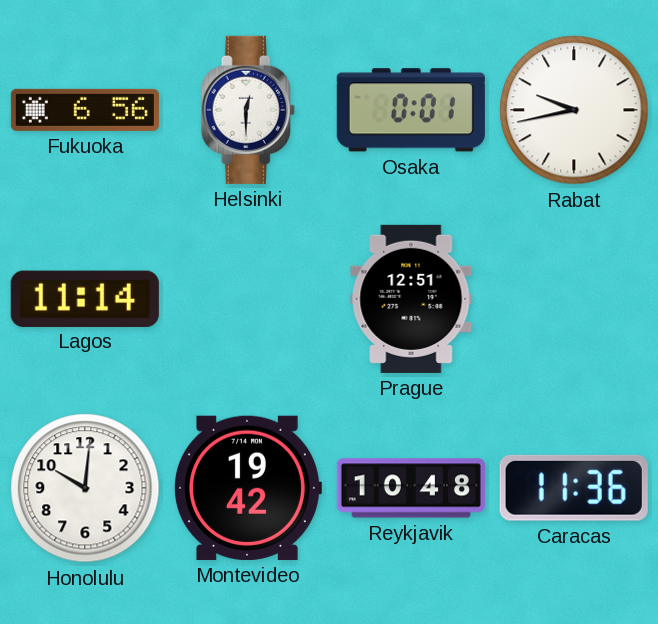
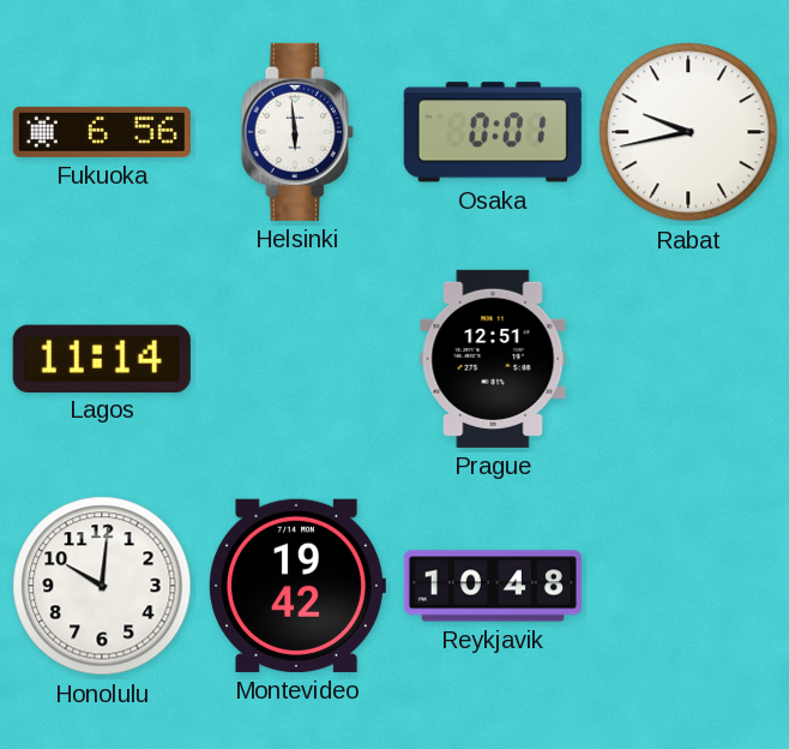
Helsinki: 12:30 -> 5:59 (297, 132)
Caracas: 11:36 -> none (574, 488)
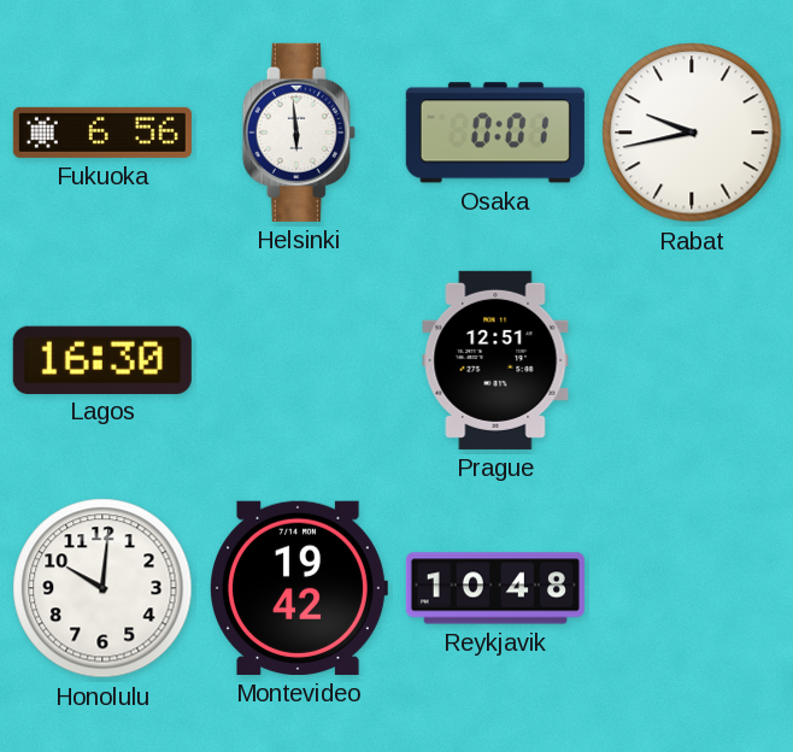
Lagos: 11:14 -> 16:30 (102, 359)
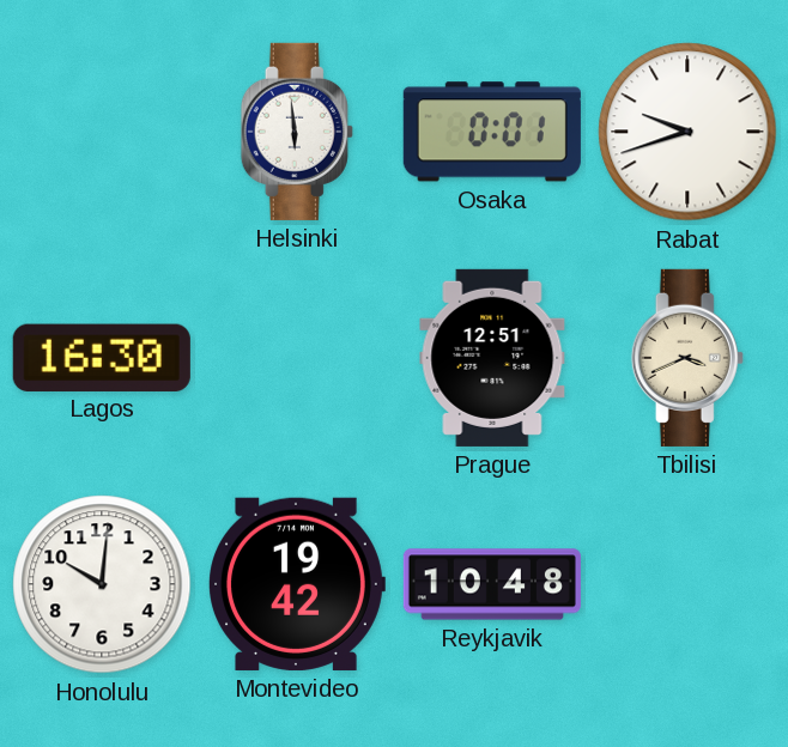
Fukuoka: 6:56 -> none (102, 133)
Rabat: 9:43 -> 9:42 (687, 132)
Tbilisi: none -> 3:41 (687, 358)
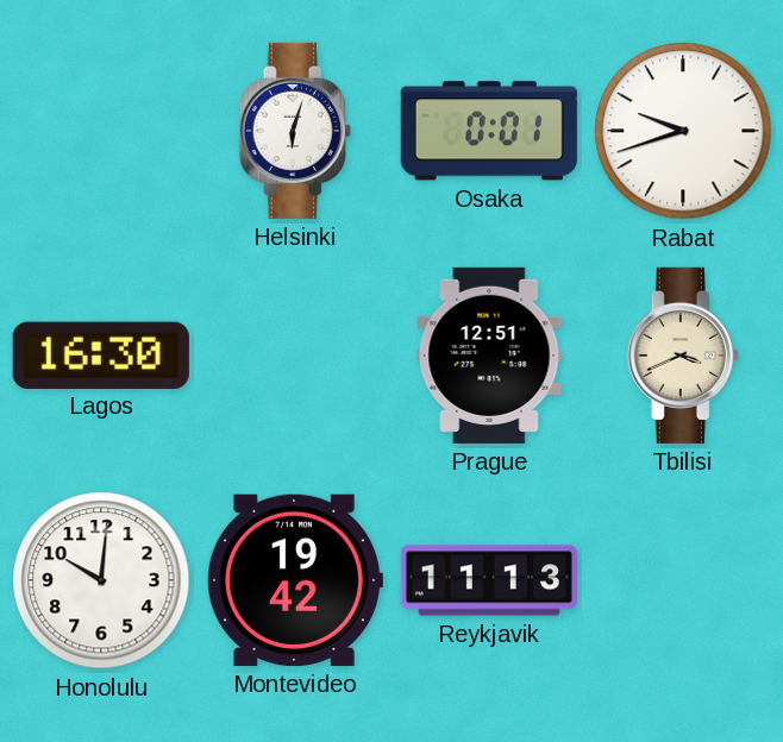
Helsinki: 5:59 -> 6:03 (295, 131)
Reykjavik: 10:48 -> 11:13 (489, 580)
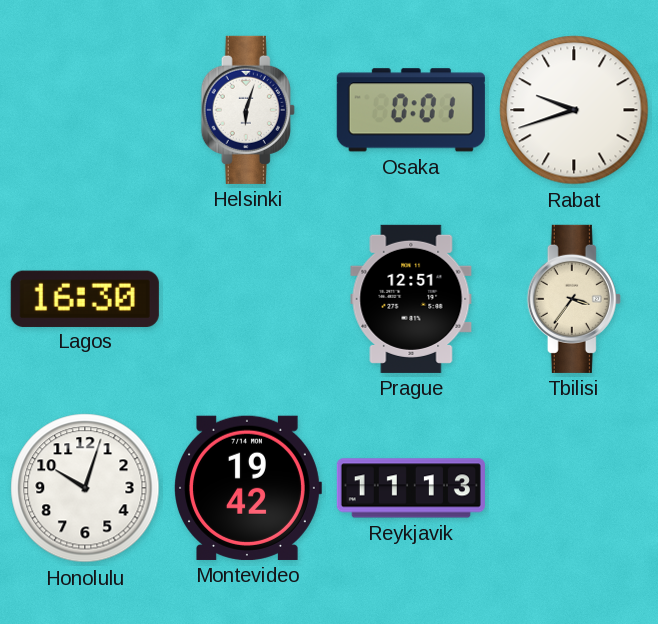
Tbilisi: 3:41 -> 3:36 (574, 299)
Honolulu: 10:01 -> 10:03 (85, 488)
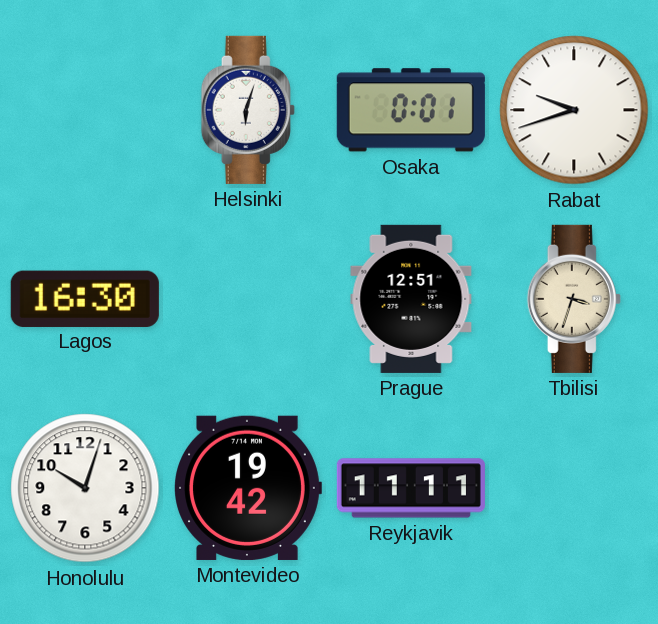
Tbilisi: 3:36 -> 3:33 (574, 299)
Reykjavik: 11:13 -> 11:11 (411, 488)
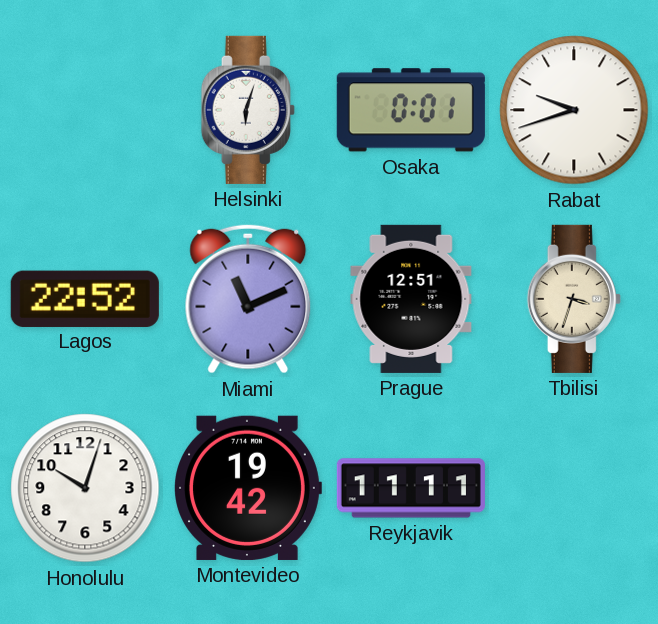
Lagos: 16:30 -> 22:52 (85, 298)
Miami: none -> 11:11 (248, 299)
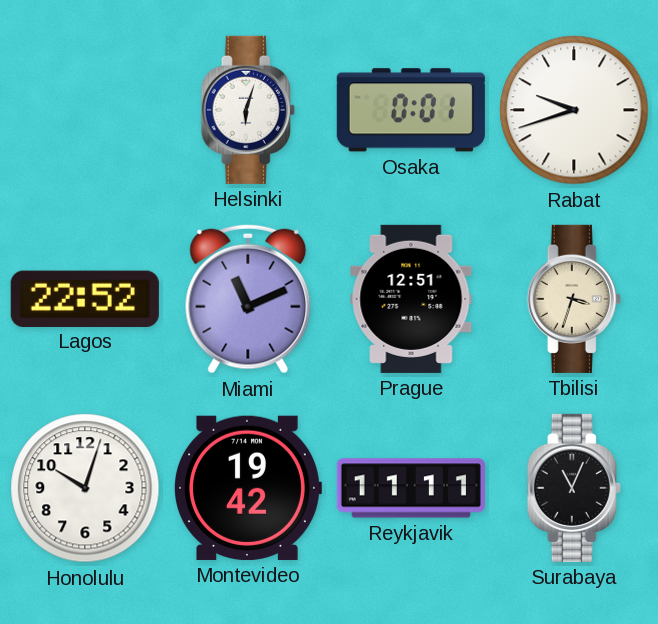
Surabaya: none -> 11:04 (574, 488)
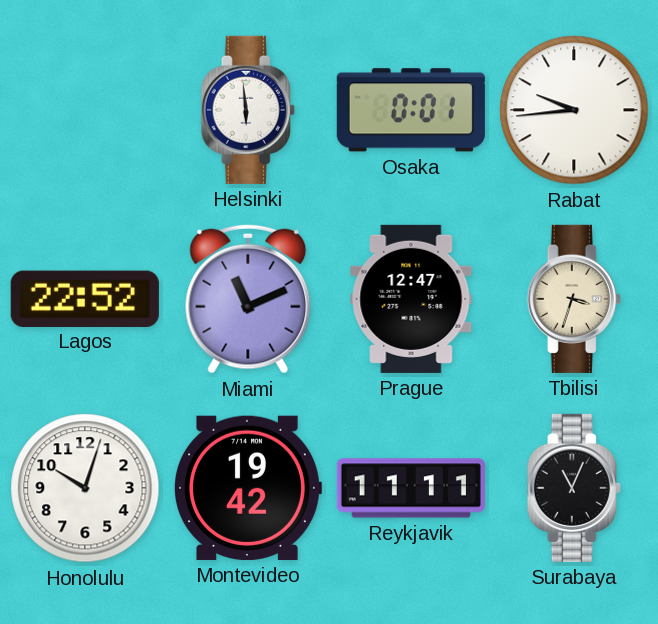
Helsinki: 6:03 -> 5:59 (248, 110)
Rabat: 9:42 -> 9:44 (574, 110)
Prague: 12:51 -> 12:47 (411, 299)
